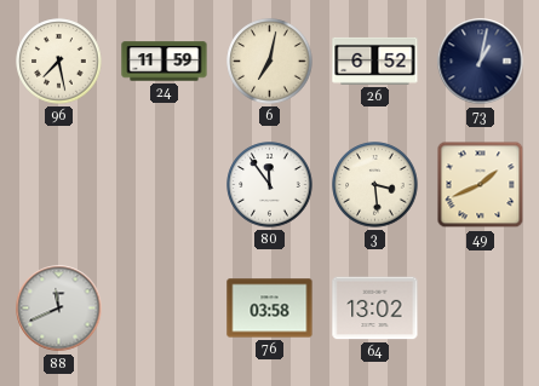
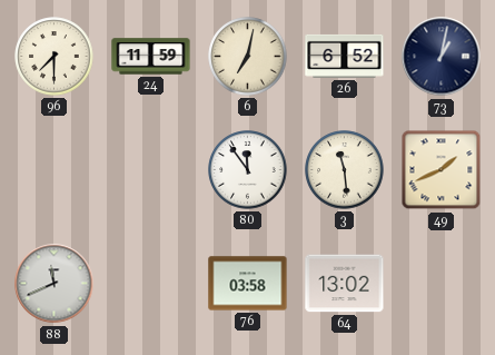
96: 7:28 -> 7:30 (55, 57)
3: 3:29 -> 11:29 (345, 170)
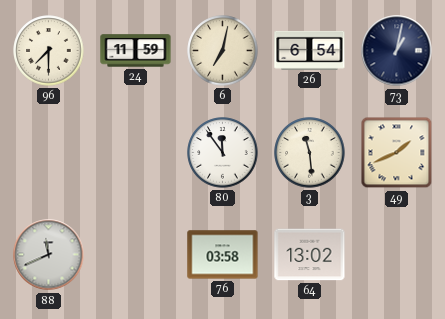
26: 6:52 -> 6:54 (310, 50)
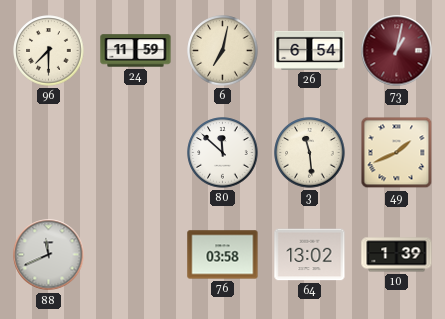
73 dial: navy -> burgundy (397, 51)
80: 11:54 -> 11:52 (223, 153)
10: none -> 1:39 (397, 255)
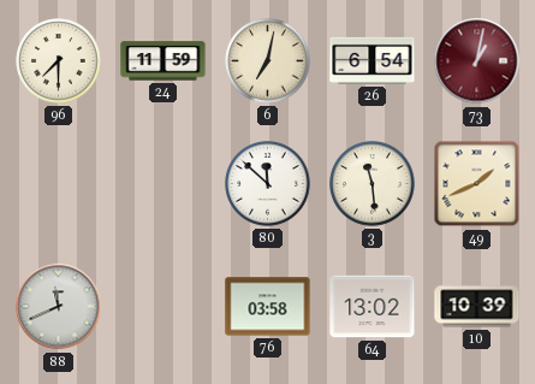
10: 1:39 -> 10:39 (477, 307)
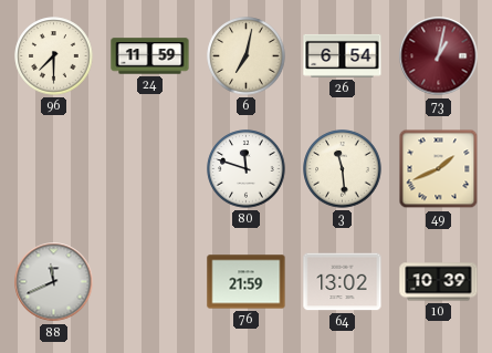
80: 11:52 -> 11:48 (247, 169)
76: 03:58 -> 21:59 (247, 282)
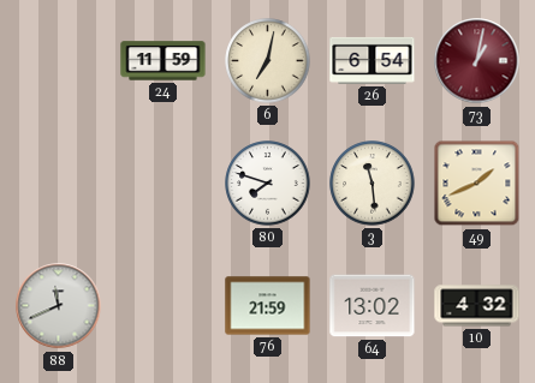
96: 7:30 -> none (54, 56)
80: 11:48 -> 7:48 (268, 184)
10: 10:39 -> 4:32 (477, 306)
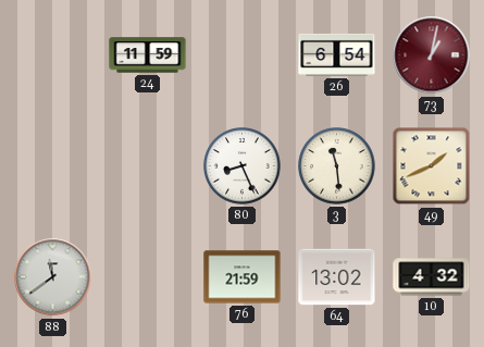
6: 7:02 -> none (268, 61)
80: 7:48 -> 8:26 (243, 166)
88: 11:41 -> 11:39 (53, 277)
